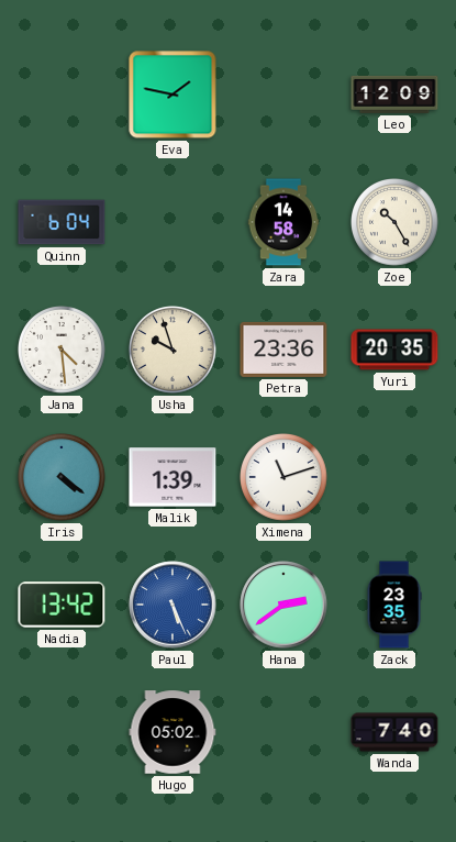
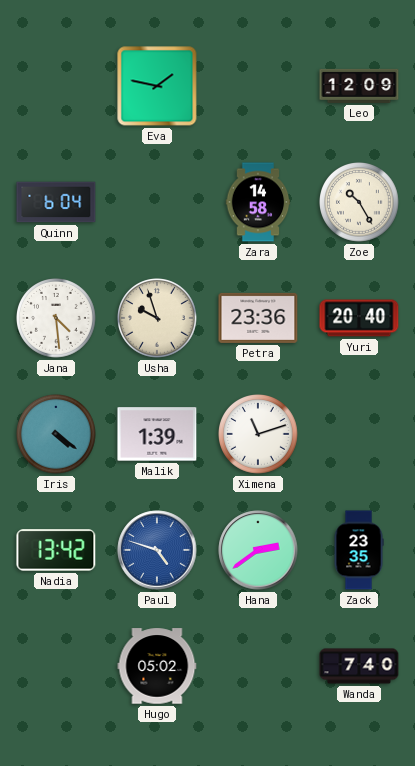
Yuri: 20:35 -> 20:40 (359, 318)
Paul: 5:26 -> 4:48 (157, 550)
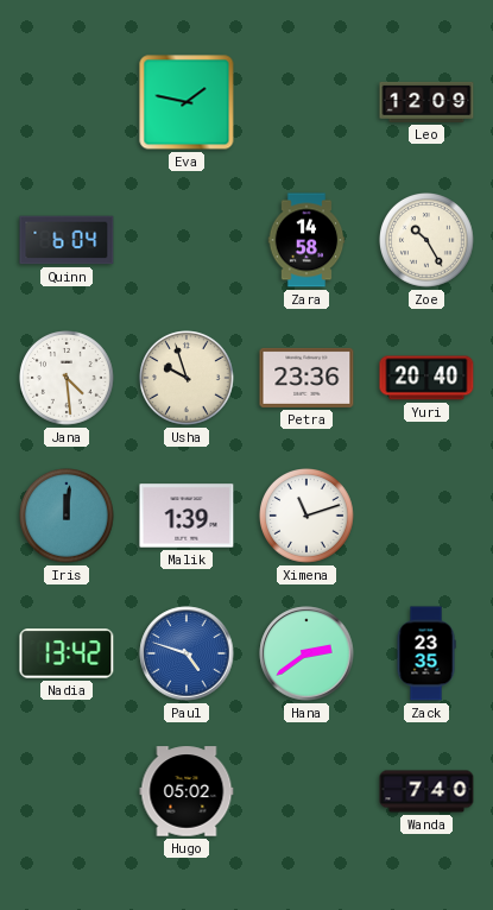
Iris: 4:21 -> 12:01 (68, 517)
